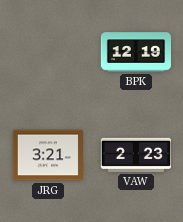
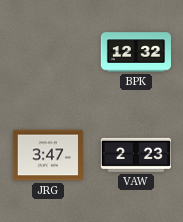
BPK: 12:19 -> 12:32 (135, 52)
JRG: 3:21 -> 3:47 (47, 155)
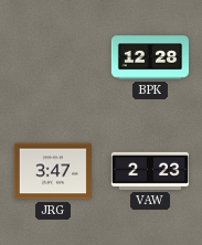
BPK: 12:32 -> 12:28 (149, 57)
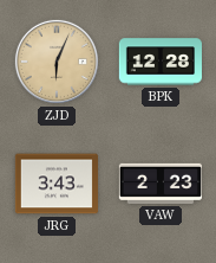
ZJD: none -> 6:04 (57, 62)
JRG: 3:47 -> 3:43 (55, 184)
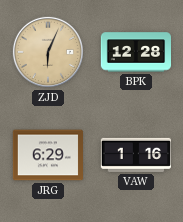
JRG: 3:43 -> 6:29 (47, 155)
VAW: 2:23 -> 1:16 (135, 155)
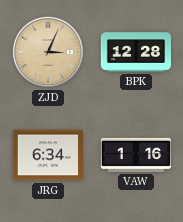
ZJD: 6:04 -> 3:04 (48, 52)
JRG: 6:29 -> 6:34 (47, 155)
